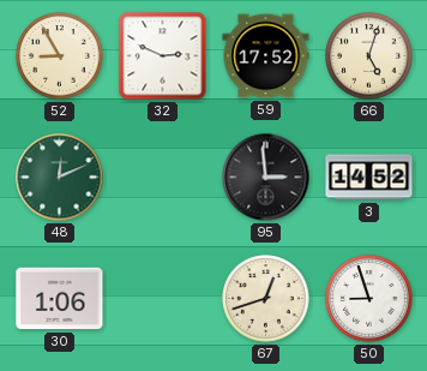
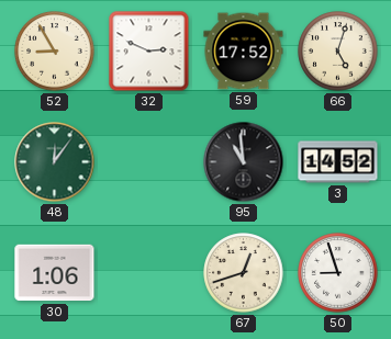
48: 12:11 -> 12:06 (55, 162)
95: 2:59 -> 10:59 (244, 162)
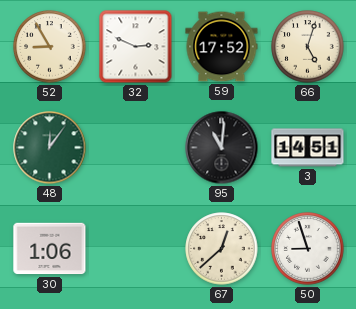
95: 10:59 -> 11:01 (222, 148)
3: 14:52 -> 14:51 (308, 148)
67: 12:42 -> 12:38 (222, 249)
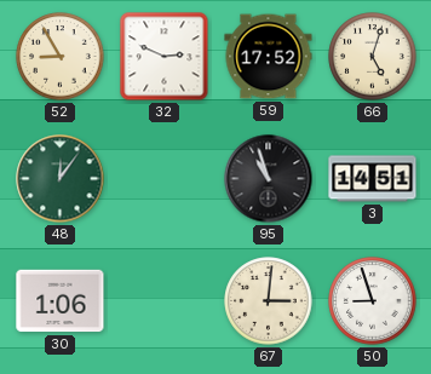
95: 11:01 -> 10:57 (269, 179)
67: 12:38 -> 3:01 (269, 301)
